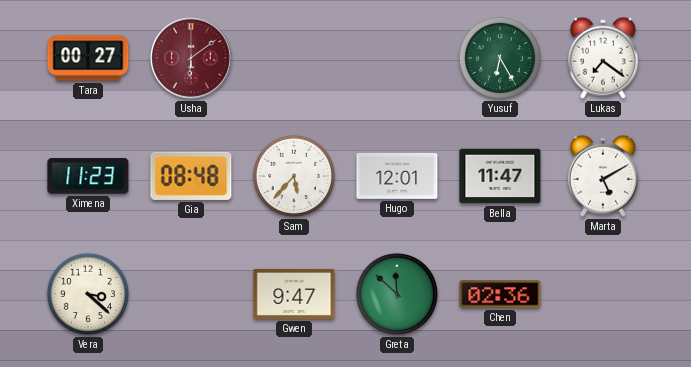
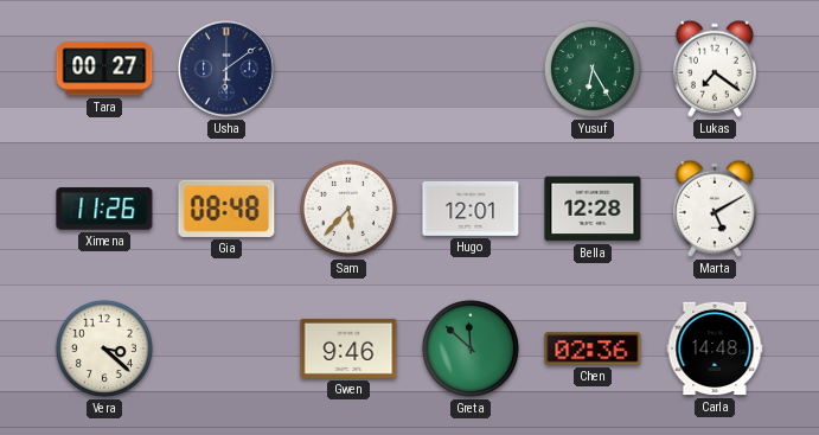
Usha dial: burgundy -> navy (226, 69)
Ximena: 11:23 -> 11:26 (104, 209)
Bella: 11:47 -> 12:28 (593, 209)
Gwen: 9:47 -> 9:46 (348, 348)
Carla: none -> 14:48 (715, 348)
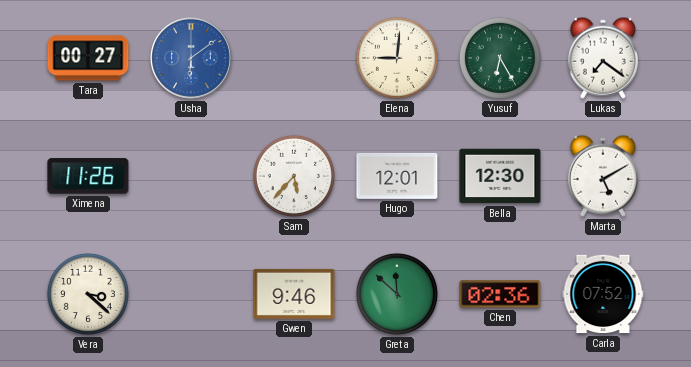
Usha dial: navy -> blue (191, 58)
Elena: none -> 9:01 (397, 58)
Gia: 08:48 -> none (226, 209)
Bella: 12:28 -> 12:30 (500, 176)
Carla: 14:48 -> 07:52 (603, 294)
